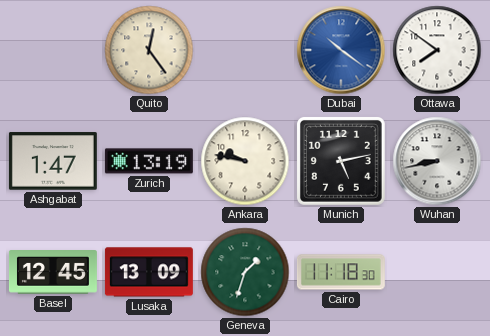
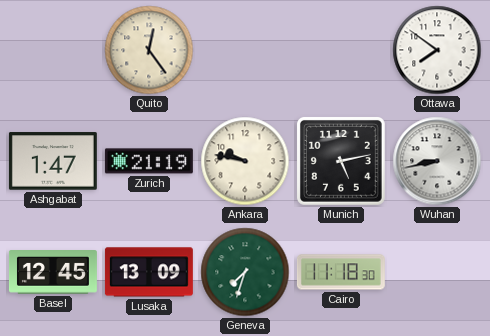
Dubai: 10:21 -> none (341, 50)
Zurich: 13:19 -> 21:19 (149, 161)
Geneva: 1:33 -> 7:33 (245, 272)
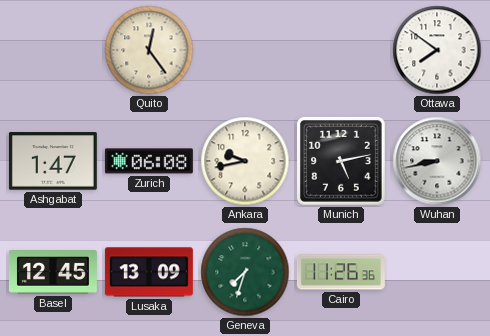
Zurich: 21:19 -> 06:08 (149, 161)
Ankara: 9:47 -> 9:43 (245, 161)
Cairo: 11:18 -> 11:26 (341, 272)
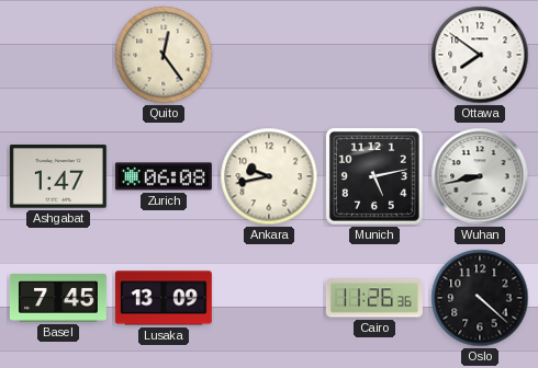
Basel: 12:45 -> 7:45 (58, 299)
Geneva: 7:33 -> none (245, 272)
Oslo: none -> 4:22 (480, 298)
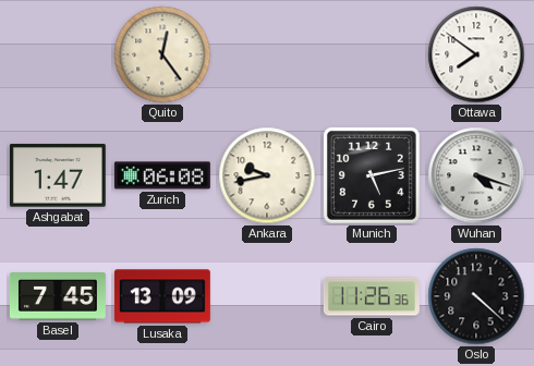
Wuhan: 8:43 -> 4:18 (476, 175)
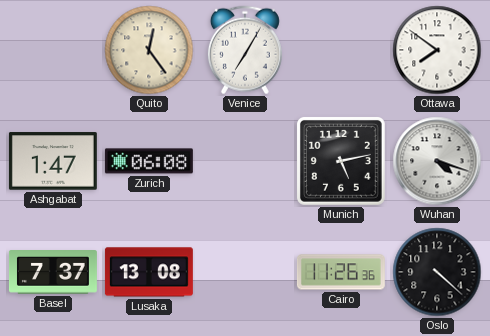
Venice: none -> 7:05 (245, 50)
Ankara: 9:43 -> none (267, 175)
Basel: 7:45 -> 7:37 (53, 273)
Lusaka: 13:09 -> 13:08 (149, 272)
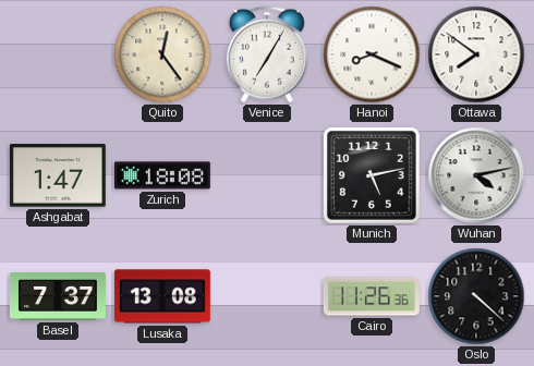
Hanoi: none -> 8:19 (372, 54)
Zurich: 06:08 -> 18:08 (162, 175)
Wuhan: 4:18 -> 4:13 (476, 175)
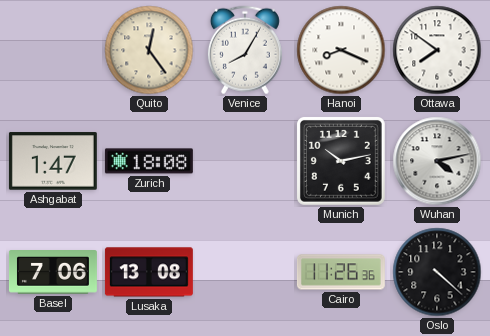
Venice: 7:05 -> 8:05 (245, 50)
Munich: 5:13 -> 10:13 (341, 161)
Basel: 7:37 -> 7:06 (53, 273)
